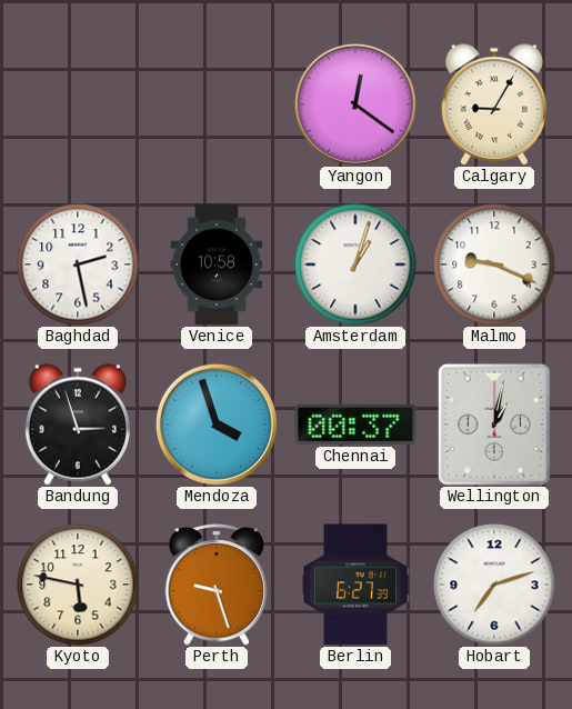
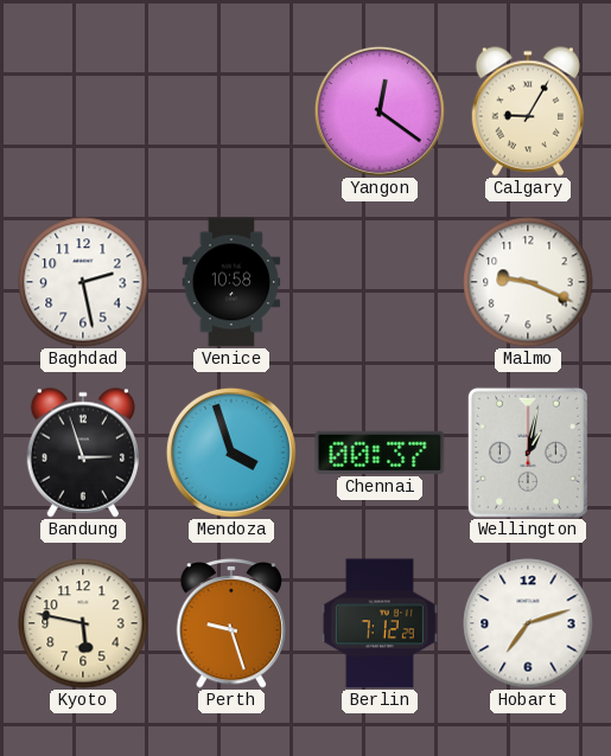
Amsterdam: 1:03 -> none (355, 264)
Berlin: 6:27 -> 7:12 (380, 623)
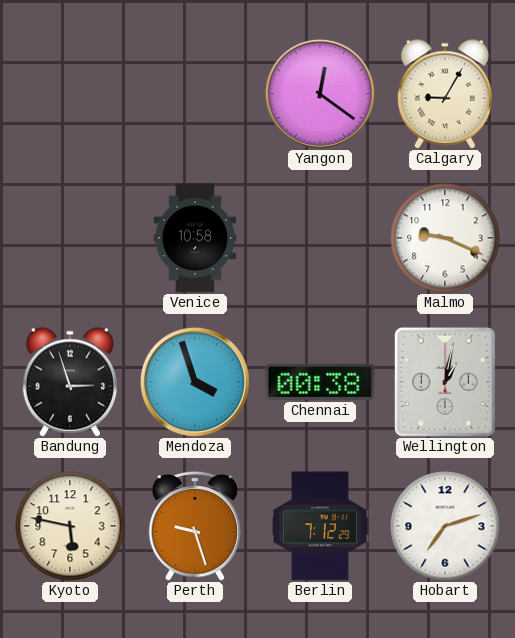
Baghdad: 2:28 -> none (83, 282)
Chennai: 00:37 -> 00:38 (320, 382)
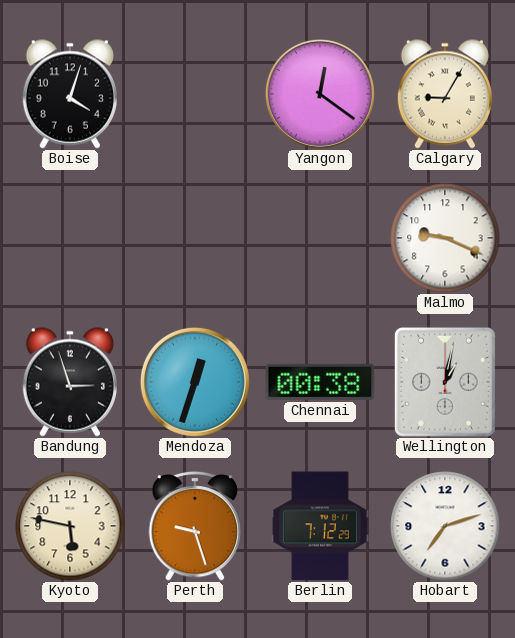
Boise: none -> 4:03 (69, 94)
Venice: 10:58 -> none (195, 238)
Mendoza: 3:57 -> 12:33 (195, 382)
